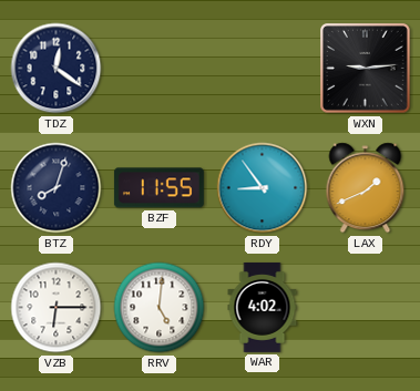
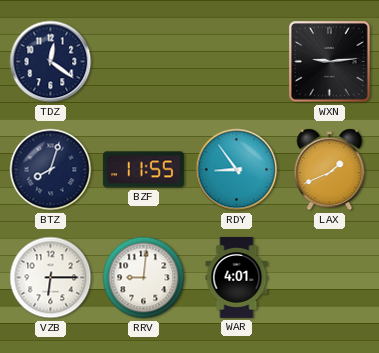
RRV: 5:01 -> 9:01 (144, 278)
WAR: 4:02 -> 4:01 (237, 277)
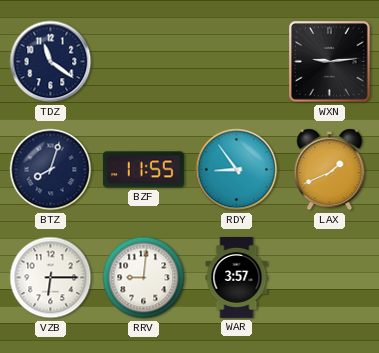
TDZ: 12:21 -> 11:21 (51, 62)
WAR: 4:01 -> 3:57 (237, 277)
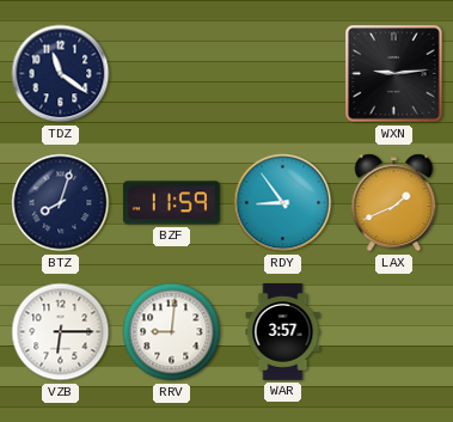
BZF: 11:55 -> 11:59 (171, 203)
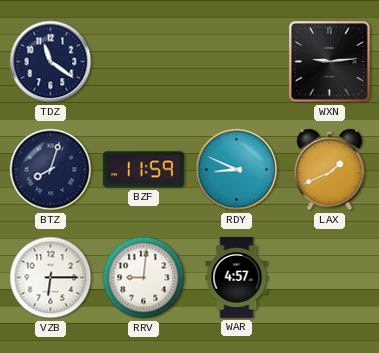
RDY: 8:54 -> 8:49 (237, 170)
WAR: 3:57 -> 4:57 (237, 277)
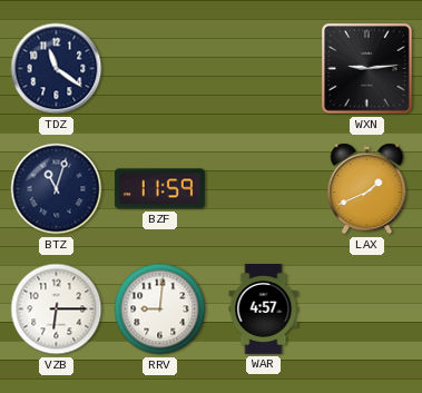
BTZ: 8:03 -> 11:03 (57, 189)
RDY: 8:49 -> none (237, 170)
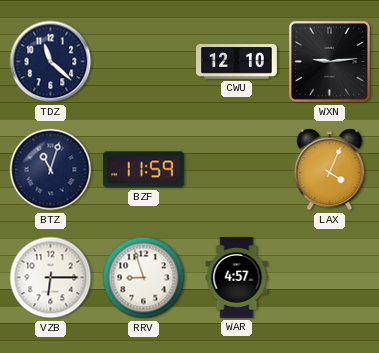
TDZ: 11:21 -> 11:22 (51, 62)
CWU: none -> 12:10 (237, 62)
LAX: 1:41 -> 4:04 (330, 170)
RRV: 9:01 -> 8:57 (144, 278)
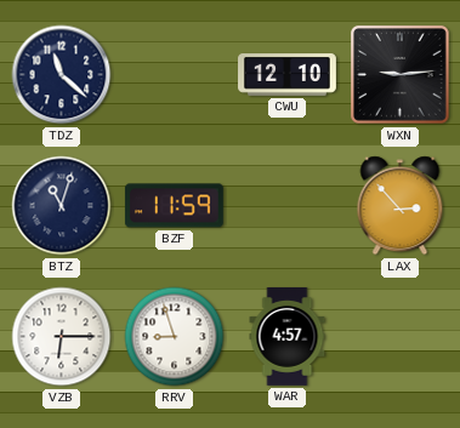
LAX: 4:04 -> 2:53 (401, 206)
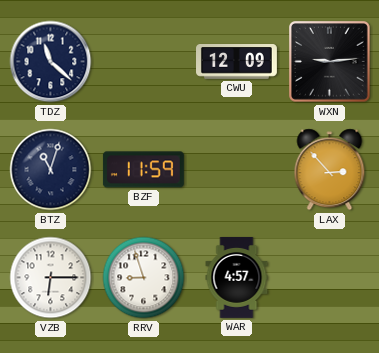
CWU: 12:10 -> 12:09 (237, 62)
